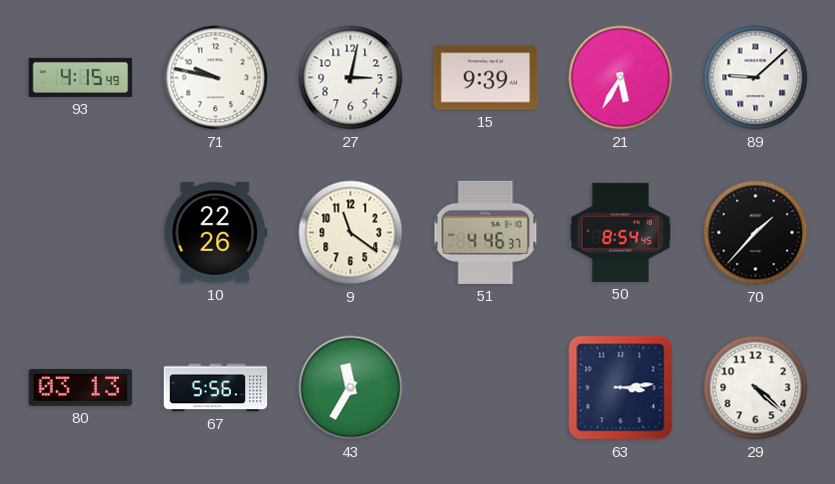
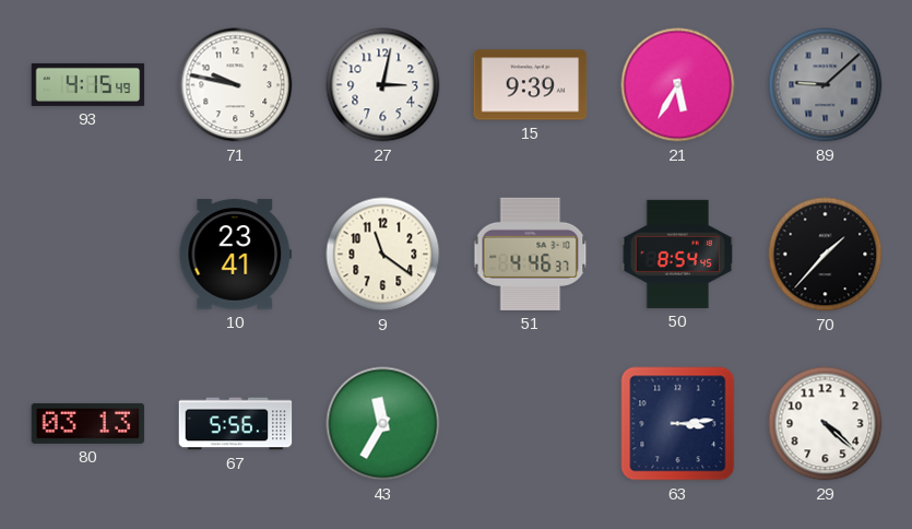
89 dial: white -> grey (826, 85)
10: 22:26 -> 23:41 (236, 255)
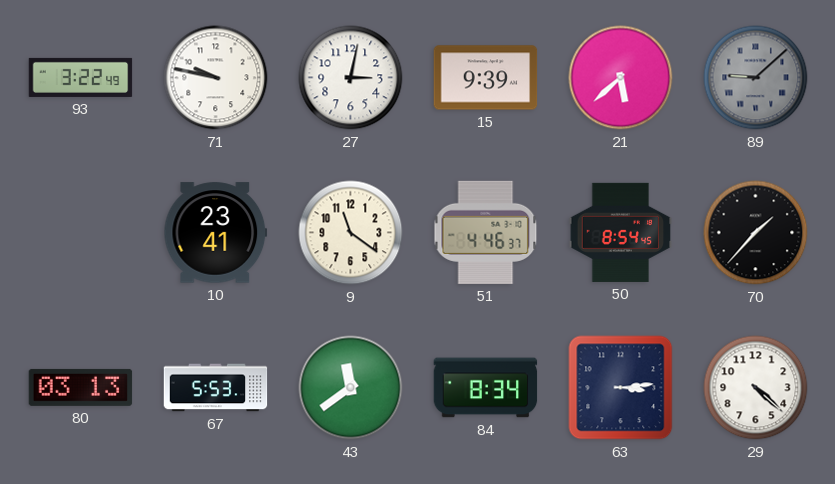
93: 4:15 -> 3:22 (81, 77)
21: 5:35 -> 5:38 (621, 78)
67: 5:56 -> 5:53 (216, 388)
43: 11:35 -> 11:39 (351, 388)
84: none -> 8:34 (486, 388)
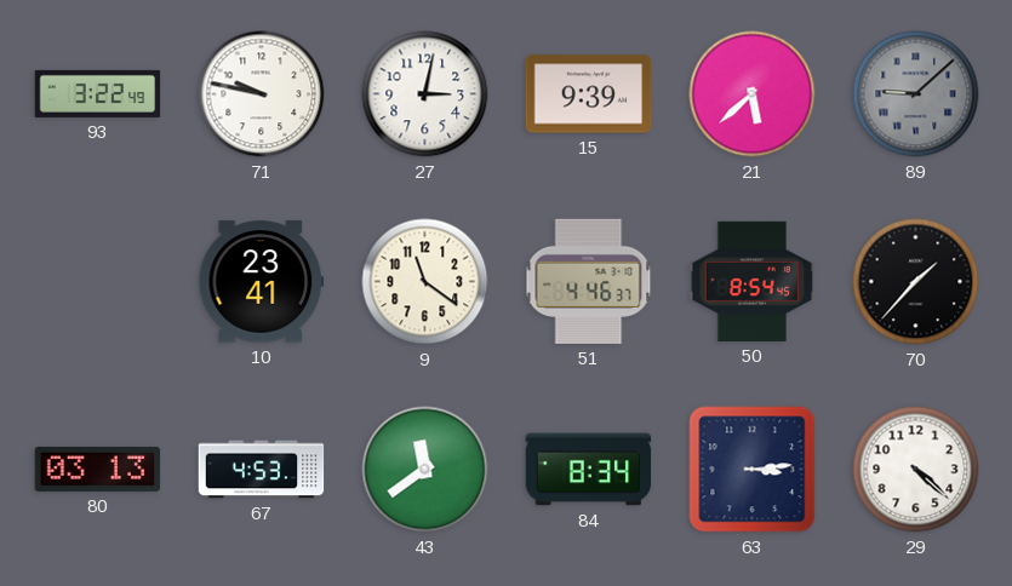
67: 5:53 -> 4:53 (262, 470)
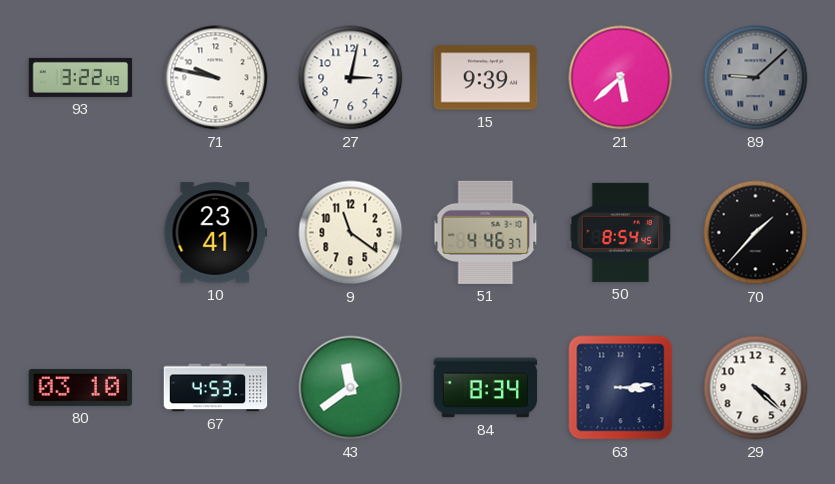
80: 03:13 -> 03:10 (81, 387)
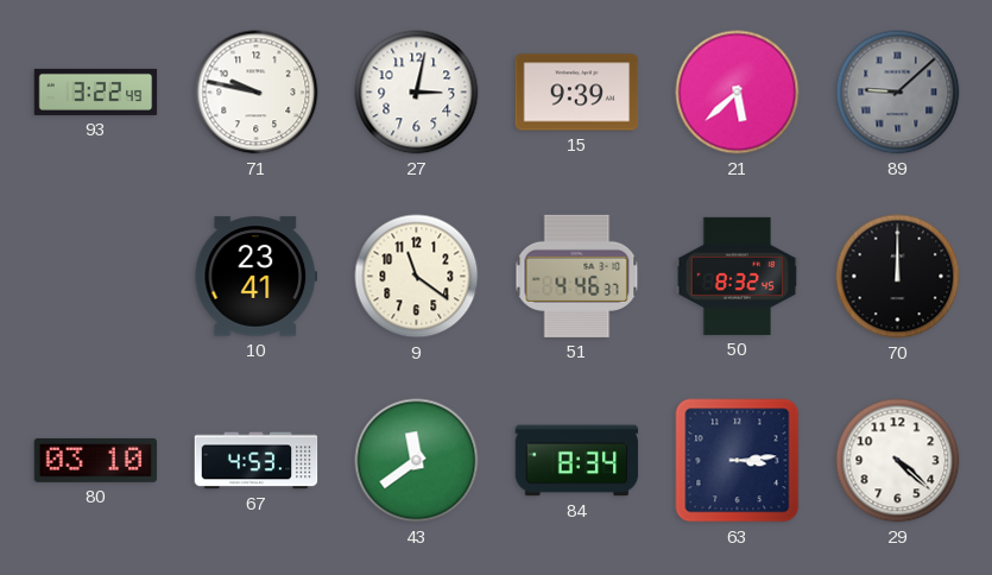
50: 8:54 -> 8:32 (738, 276)
70: 1:37 -> 12:00 (898, 277)
